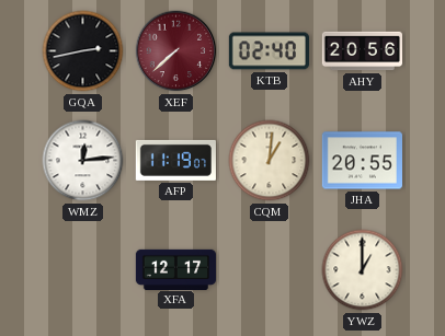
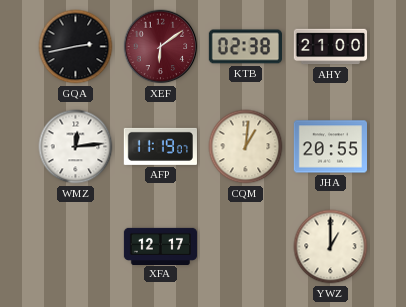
XEF: 7:38 -> 6:09 (161, 47)
KTB: 02:40 -> 02:38 (245, 47)
AHY: 20:56 -> 21:00 (330, 47)
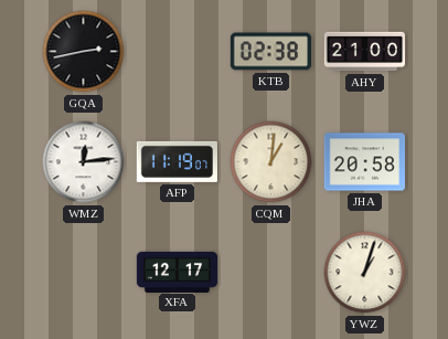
XEF: 6:09 -> none (161, 47)
JHA: 20:55 -> 20:58 (364, 162)
YWZ: 1:00 -> 1:03 (365, 273)
